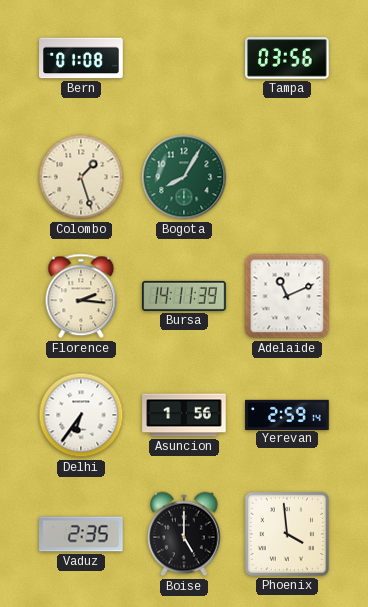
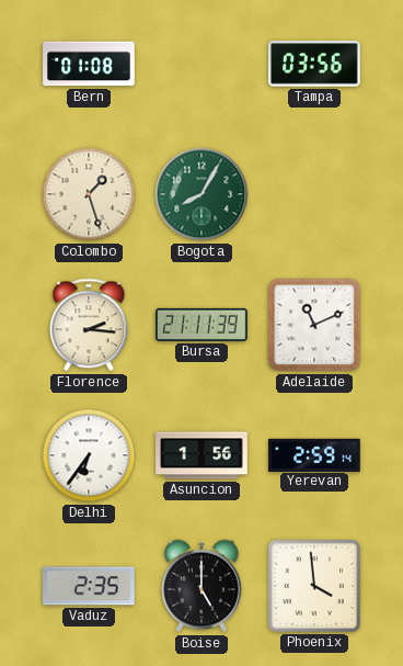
Bursa: 14:11 -> 21:11 (201, 325)
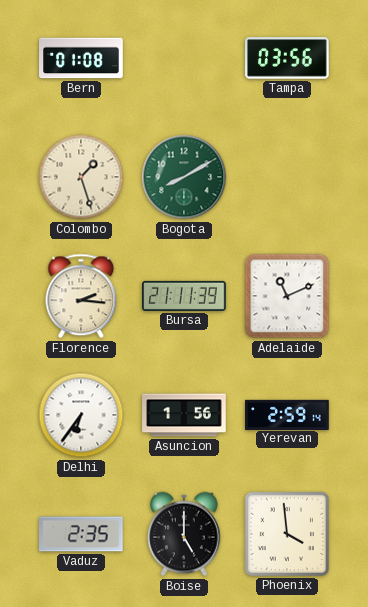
Bogota: 8:05 -> 8:10 (184, 177)
